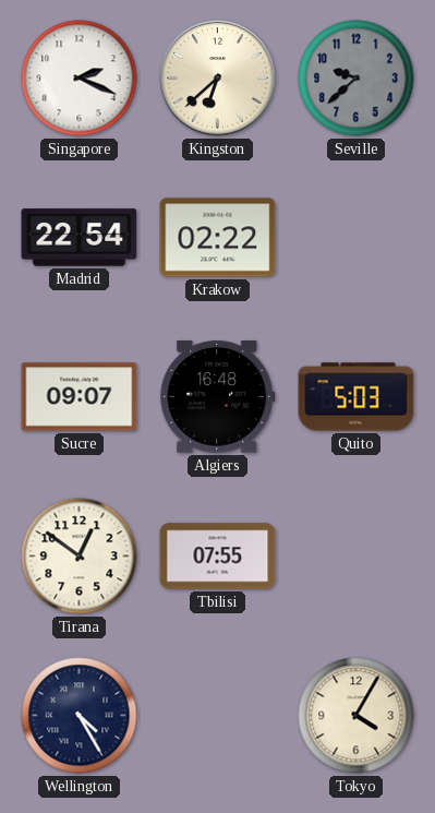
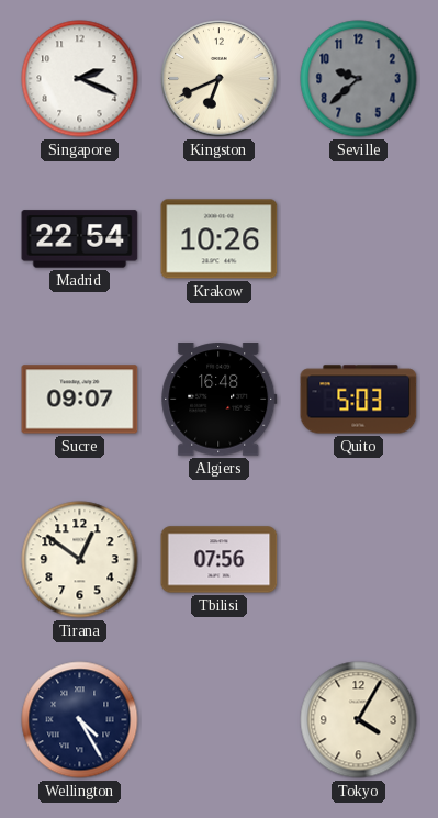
Kingston: 6:38 -> 6:41 (220, 79)
Krakow: 02:22 -> 10:26 (220, 239)
Tbilisi: 07:55 -> 07:56 (220, 560)
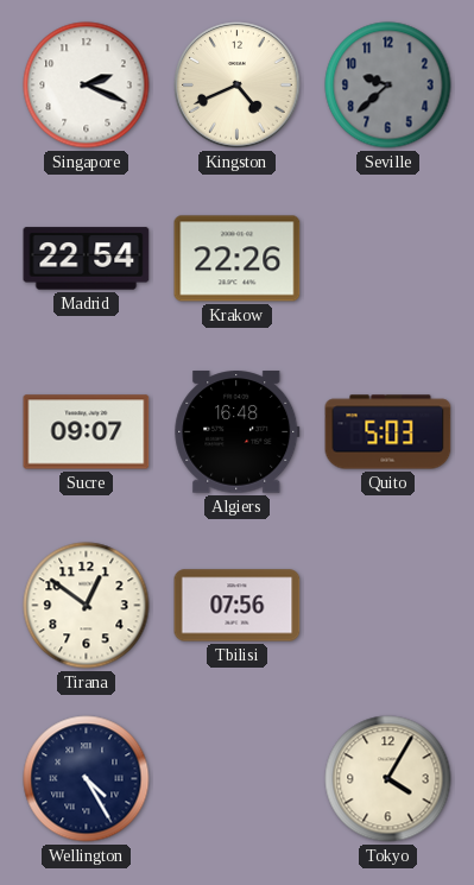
Kingston: 6:41 -> 4:41 (238, 86)
Krakow: 10:26 -> 22:26 (238, 259)
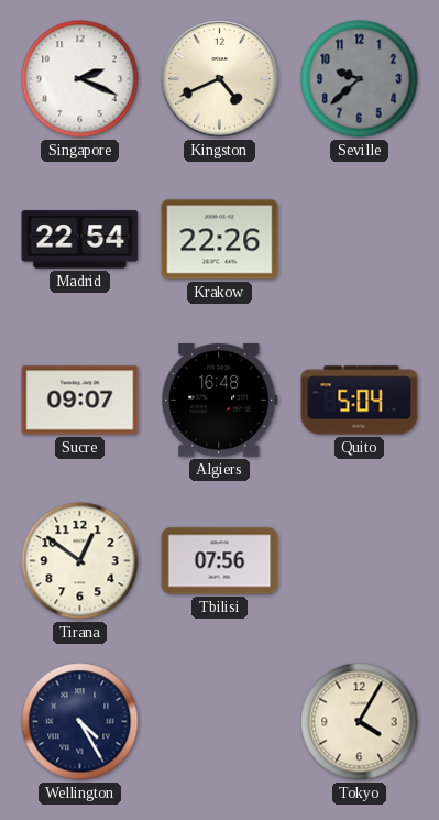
Quito: 5:03 -> 5:04 (360, 401)
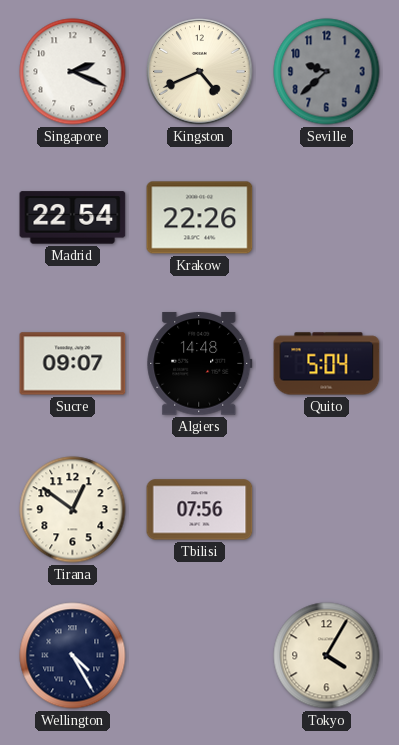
Algiers: 16:48 -> 14:48 (200, 364)
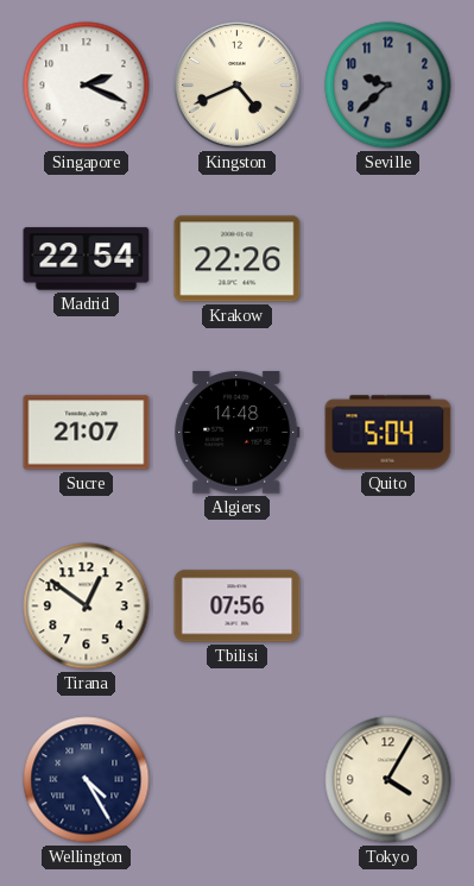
Sucre: 09:07 -> 21:07 (87, 433)
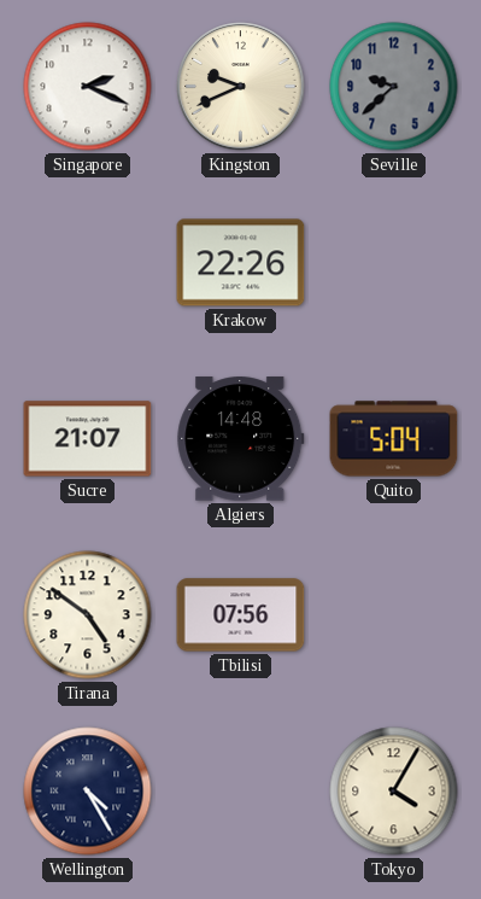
Kingston: 4:41 -> 9:41 (241, 87)
Madrid: 22:54 -> none (87, 259)
Tirana: 12:51 -> 4:51 (88, 615)
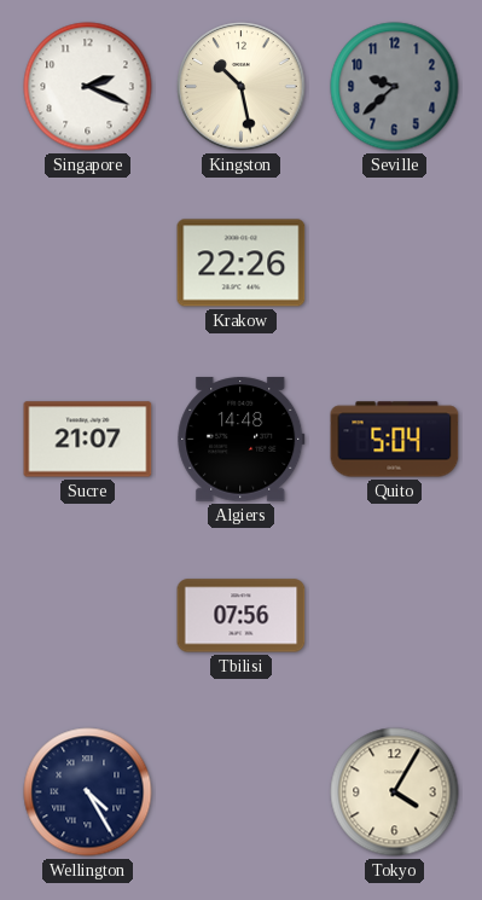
Kingston: 9:41 -> 10:28 (242, 87)
Tirana: 4:51 -> none (88, 615)
